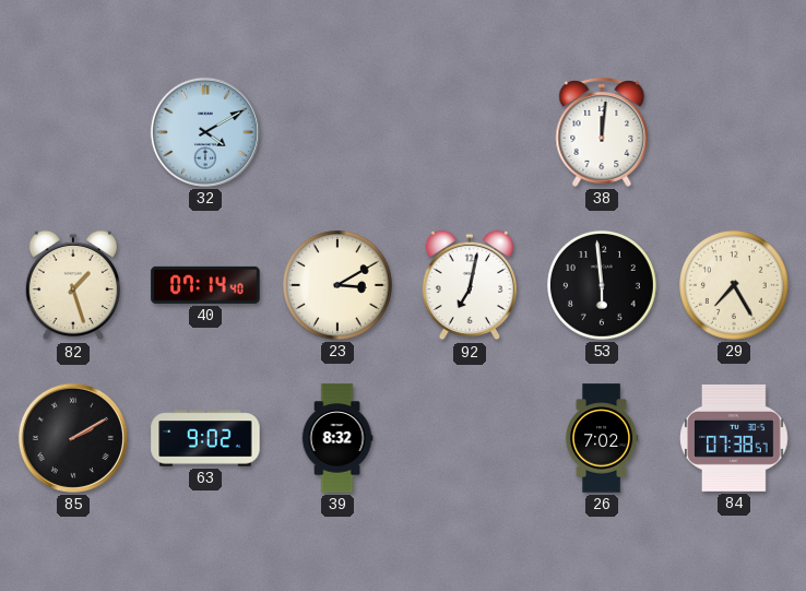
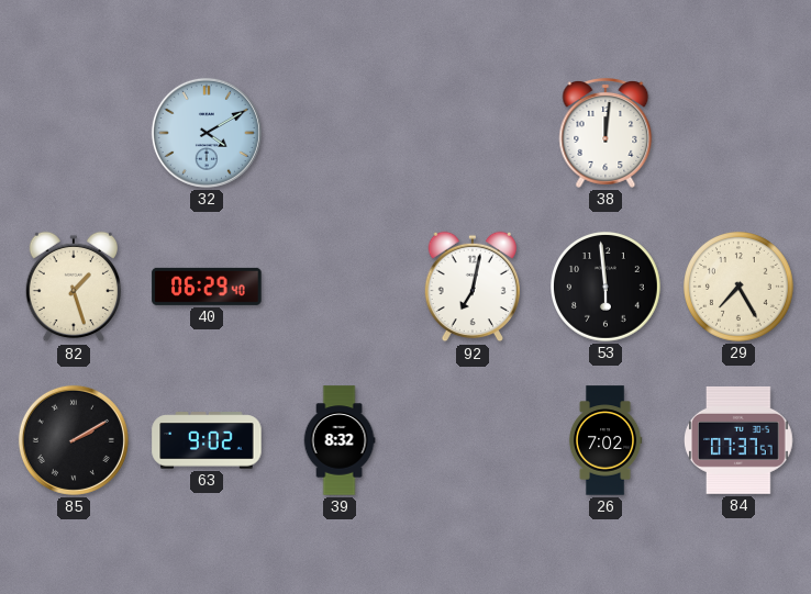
40: 07:14 -> 06:29 (207, 287)
23: 3:10 -> none (339, 286)
84: 07:38 -> 07:37 (738, 440)
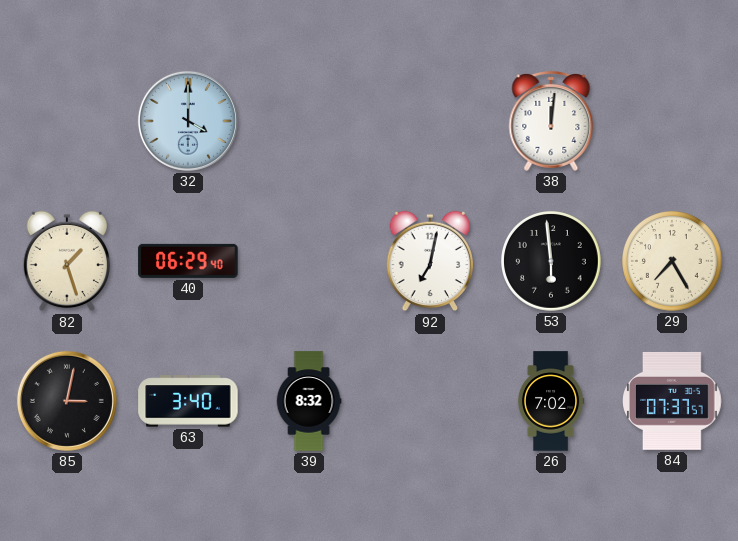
32: 4:10 -> 4:00 (188, 121)
85: 2:10 -> 3:02 (67, 401)
63: 9:02 -> 3:40 (188, 401)
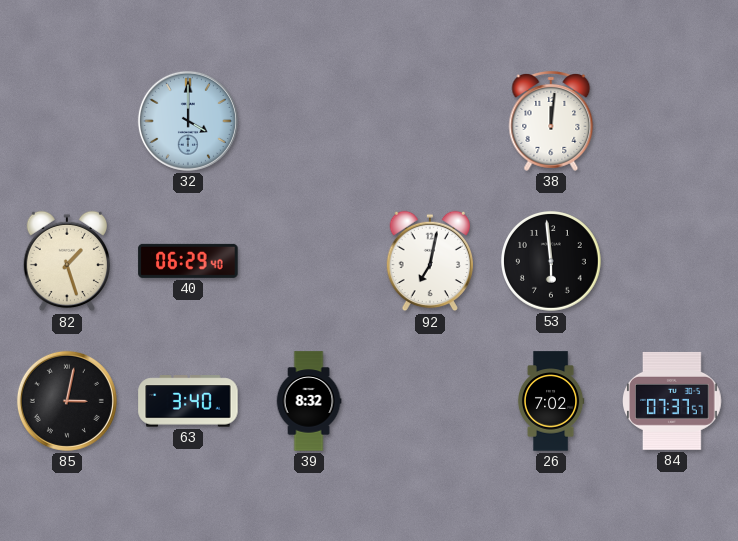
29: 7:25 -> none (673, 262)
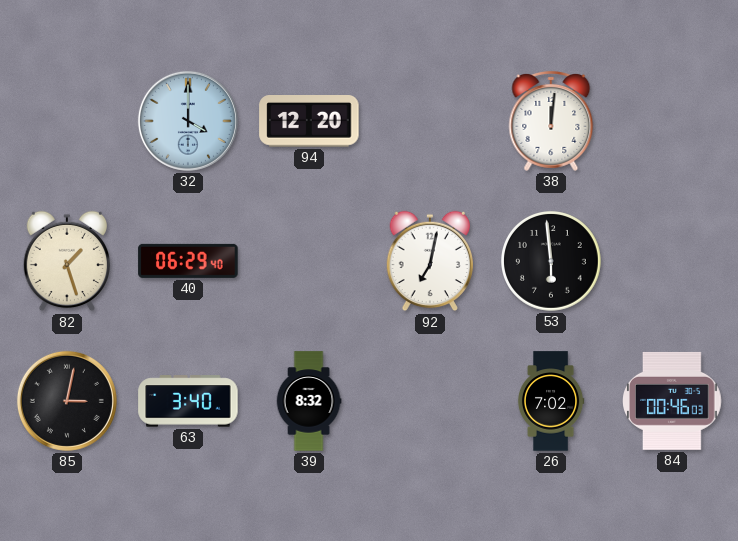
94: none -> 12:20 (309, 122)
84: 07:37 -> 00:46 (672, 401)
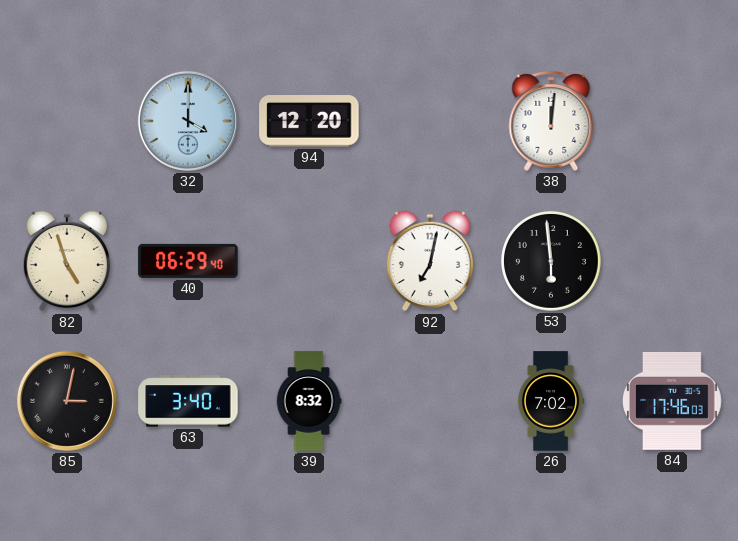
82: 1:27 -> 4:57 (66, 261)
84: 00:46 -> 17:46 (672, 401)
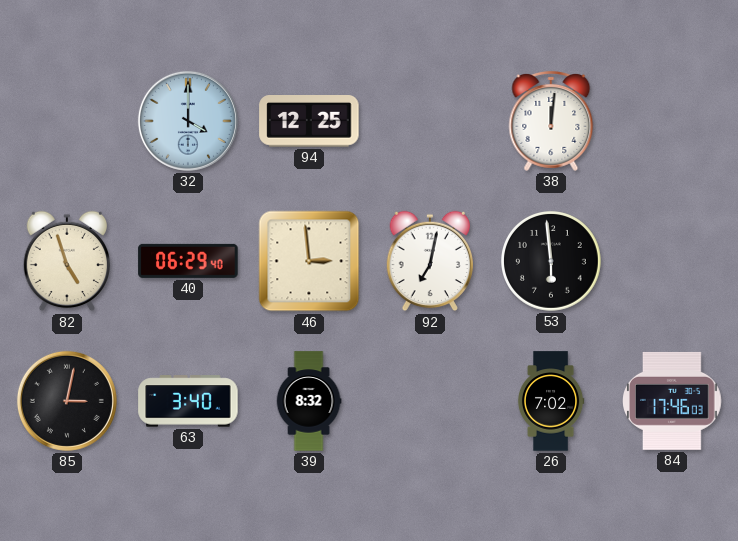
94: 12:20 -> 12:25 (309, 122)
46: none -> 2:59 (309, 261)
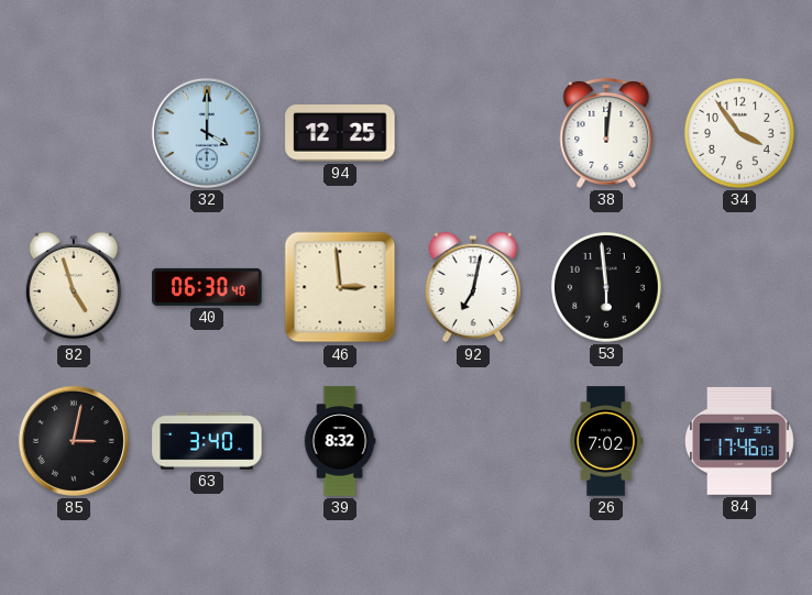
34: none -> 3:54 (740, 134)
40: 06:29 -> 06:30 (207, 287)
